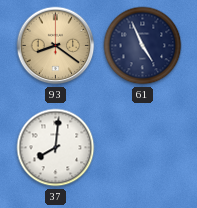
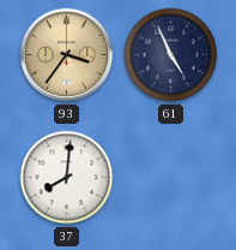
93: 8:21 -> 3:36 (67, 55)
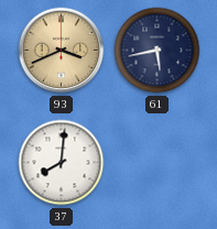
93: 3:36 -> 3:41 (62, 51)
61: 4:56 -> 5:43 (158, 51)
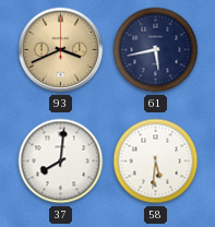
58: none -> 5:31 (156, 162)
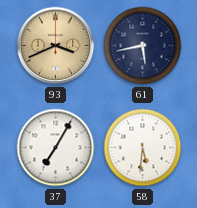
37: 8:01 -> 7:05 (56, 148)
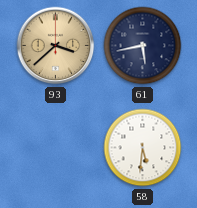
93: 3:41 -> 3:38 (56, 46)
37: 7:05 -> none (56, 148)
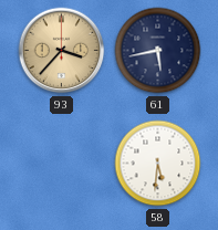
93: 3:38 -> 3:37 (62, 51)
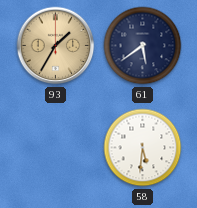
93: 3:37 -> 1:35 (56, 46)
61: 5:43 -> 5:39 (143, 46)
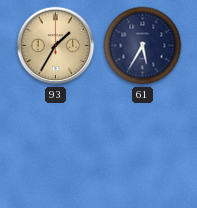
61: 5:39 -> 5:35 (143, 46)
58: 5:31 -> none (143, 148)
